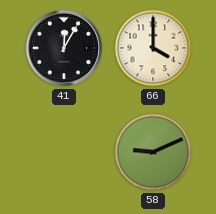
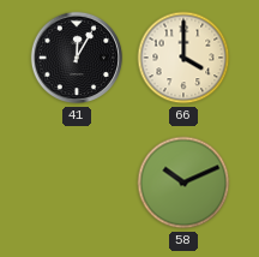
58: 9:11 -> 10:11 (183, 183)
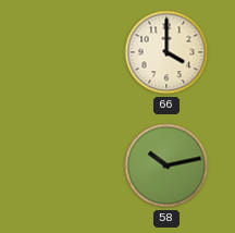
41: 12:05 -> none (77, 58)
58: 10:11 -> 10:13 (166, 165)
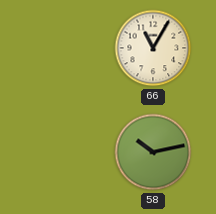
66: 4:00 -> 11:05 (153, 48)
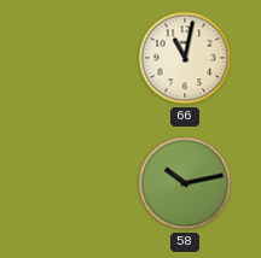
66: 11:05 -> 11:02 (185, 58)
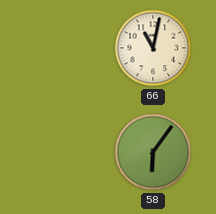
58: 10:13 -> 6:06 (153, 152)
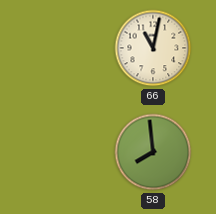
58: 6:06 -> 7:59 (153, 152)
